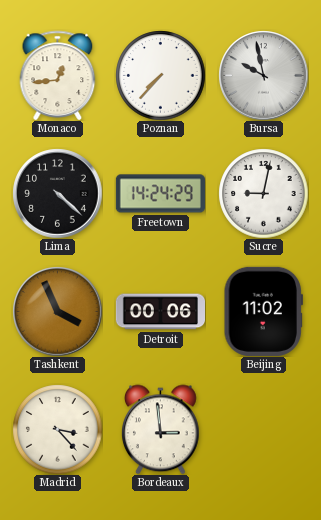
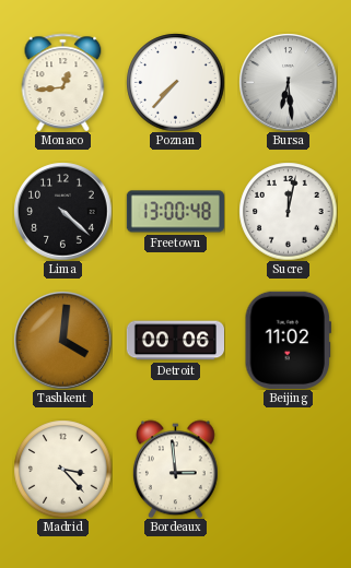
Bursa: 9:58 -> 6:29 (288, 82)
Freetown: 14:24 -> 13:00 (175, 212)
Sucre: 9:02 -> 12:02 (288, 211)
Tashkent: 3:56 -> 4:01 (62, 340)
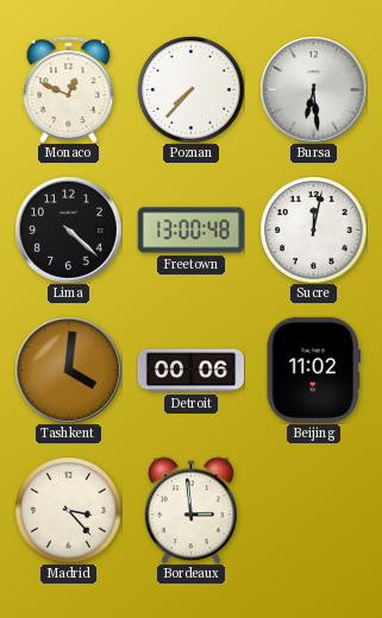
Monaco: 12:44 -> 12:49 (69, 89)
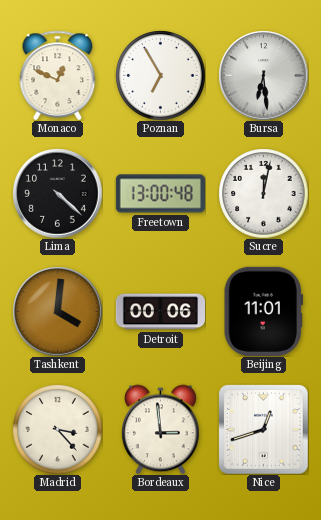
Poznan: 7:37 -> 6:55 (160, 75)
Beijing: 11:02 -> 11:01 (263, 311)
Nice: none -> 12:42 (263, 429)
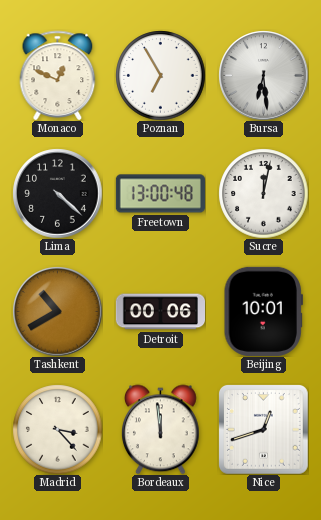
Tashkent: 4:01 -> 10:40 (57, 311)
Beijing: 11:01 -> 10:01 (263, 311)
Bordeaux: 2:59 -> 11:59 (161, 429)
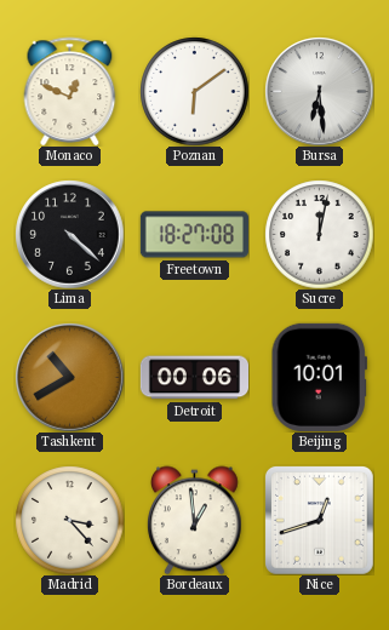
Poznan: 6:55 -> 6:09 (194, 91)
Freetown: 13:00 -> 18:27 (194, 235)
Bordeaux: 11:59 -> 12:59 (195, 520)
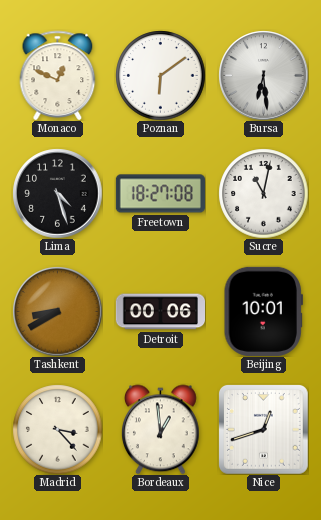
Lima: 4:22 -> 4:27 (57, 193)
Sucre: 12:02 -> 11:02 (263, 193)
Tashkent: 10:40 -> 8:40 (57, 311)
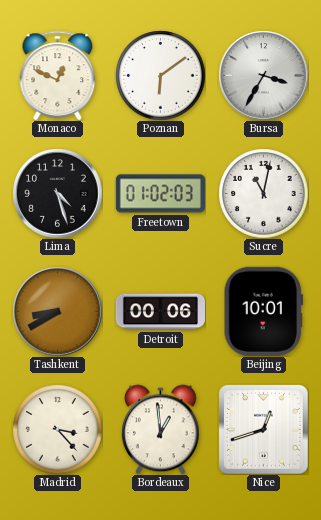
Bursa: 6:29 -> 3:35 (263, 75)
Freetown: 18:27 -> 01:02 (160, 194)
